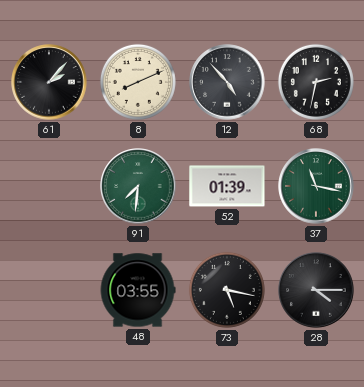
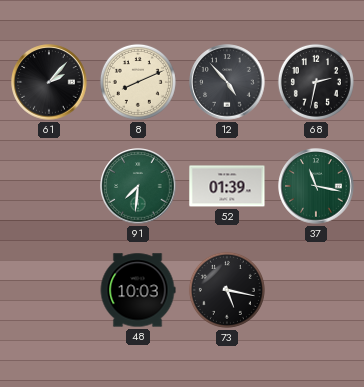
48: 03:55 -> 10:03 (138, 290)
28: 4:15 -> none (316, 290)
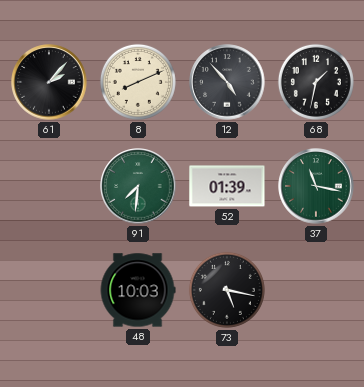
68: 2:32 -> 1:32 (316, 82)
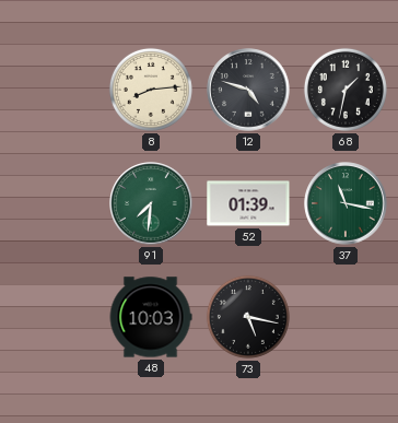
61: 2:07 -> none (49, 82)
8: 8:11 -> 8:14 (151, 90)
12: 4:53 -> 4:48 (248, 90)
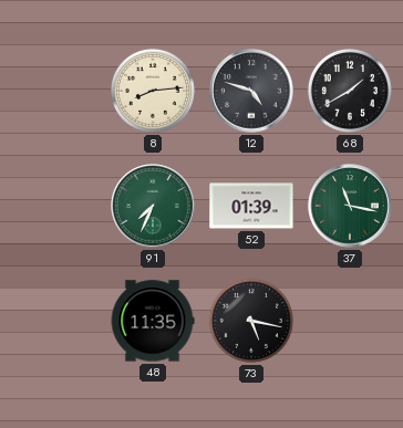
68: 1:32 -> 1:40 (350, 91)
91: 7:31 -> 7:34 (153, 206)
48: 10:03 -> 11:35 (153, 321)
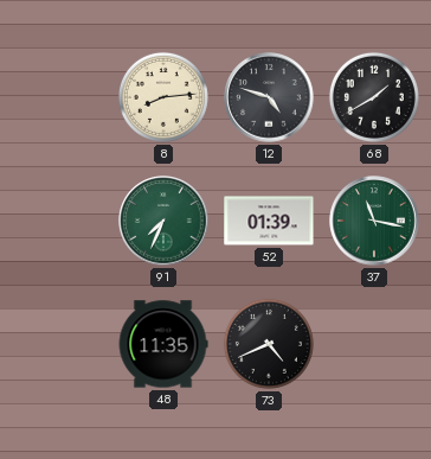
73: 5:17 -> 4:41 (269, 344)
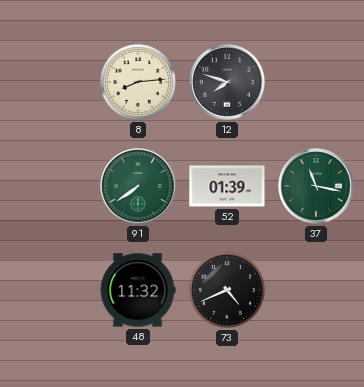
12: 4:48 -> 7:48 (227, 82)
68: 1:40 -> none (374, 97)
91: 7:34 -> 7:39 (138, 186)
48: 11:35 -> 11:32 (138, 290)
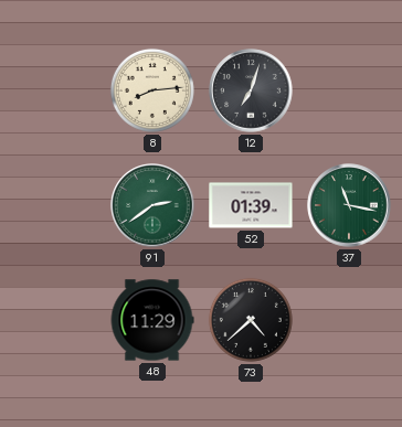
12: 7:48 -> 7:03 (251, 90)
91: 7:39 -> 2:39 (152, 205)
48: 11:32 -> 11:29 (152, 320)
73: 4:41 -> 4:38 (251, 320)
